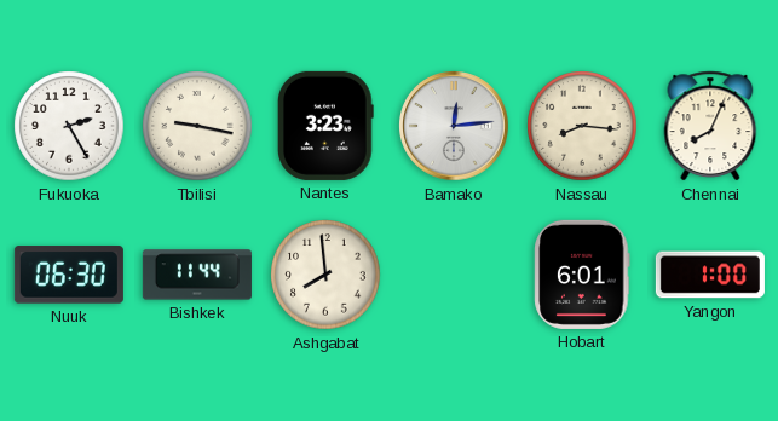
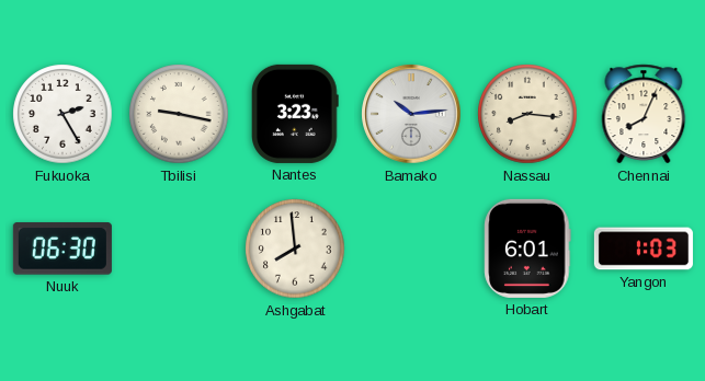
Bamako: 12:14 -> 10:14 (411, 114)
Bishkek: 11:44 -> none (197, 275)
Yangon: 1:00 -> 1:03 (644, 249)
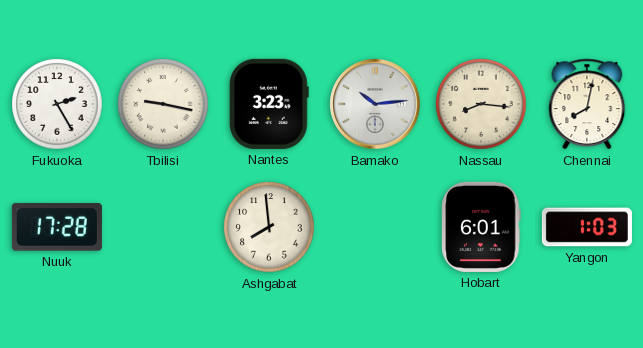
Chennai: 8:04 -> 8:02 (587, 104)
Nuuk: 06:30 -> 17:28 (57, 227)
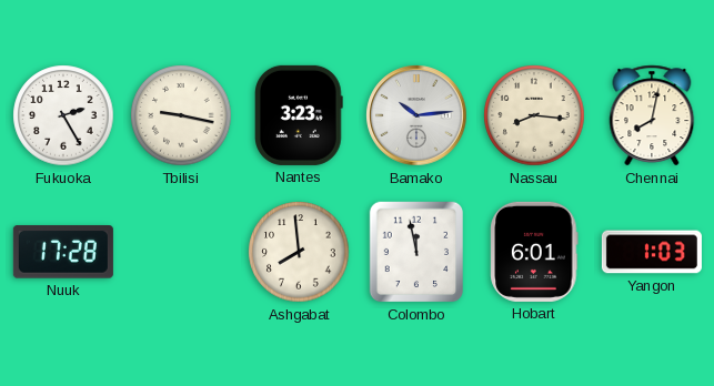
Colombo: none -> 11:58 (416, 252)
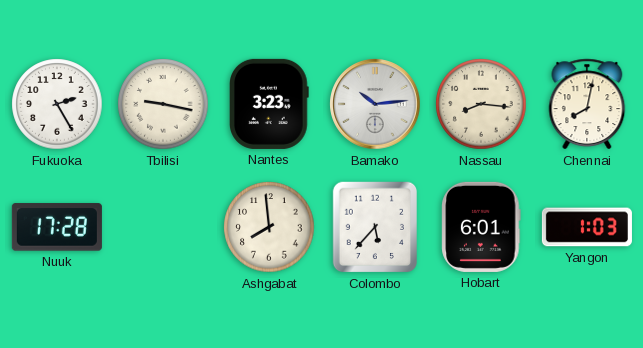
Colombo: 11:58 -> 5:37 (375, 227)
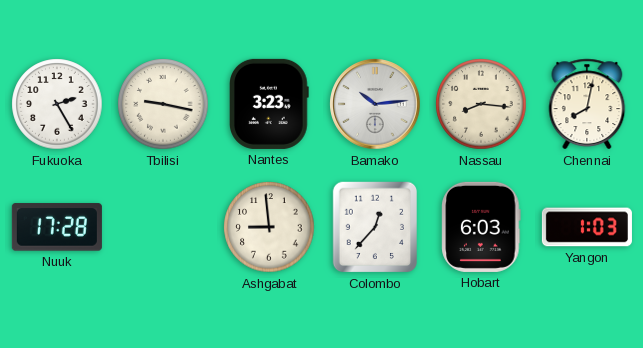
Ashgabat: 7:59 -> 8:59 (269, 227)
Colombo: 5:37 -> 12:37 (375, 227)
Hobart: 6:01 -> 6:03 (481, 227)
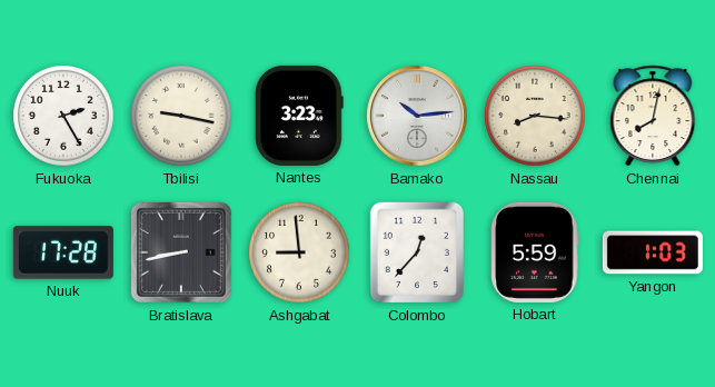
Bratislava: none -> 8:43 (181, 252)
Hobart: 6:03 -> 5:59 (535, 252)
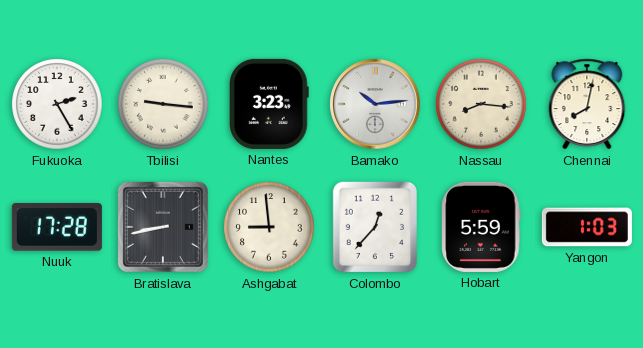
Tbilisi: 9:17 -> 9:16 (163, 104)
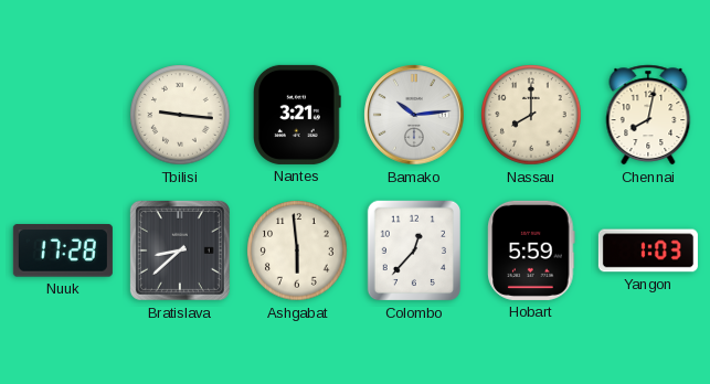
Fukuoka: 2:25 -> none (57, 104)
Nantes: 3:23 -> 3:21 (298, 115)
Nassau: 8:16 -> 8:00 (531, 115)
Bratislava: 8:43 -> 8:38 (180, 250)
Ashgabat: 8:59 -> 5:59 (297, 250)
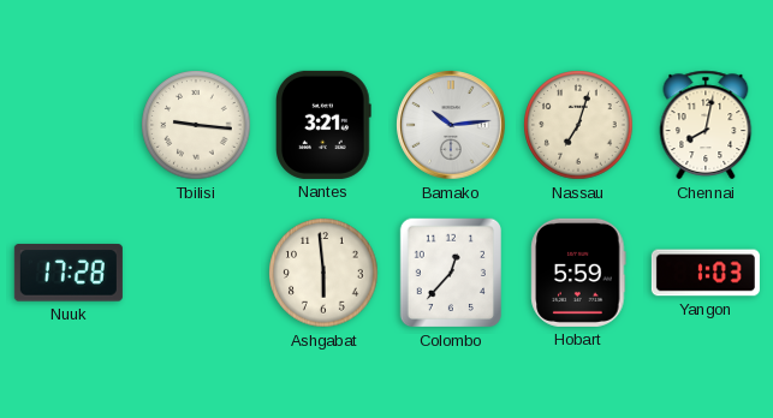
Nassau: 8:00 -> 7:03 (578, 125)
Bratislava: 8:38 -> none (180, 250)
